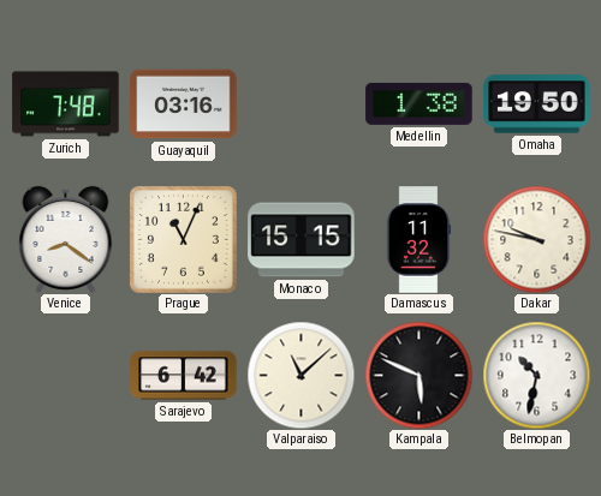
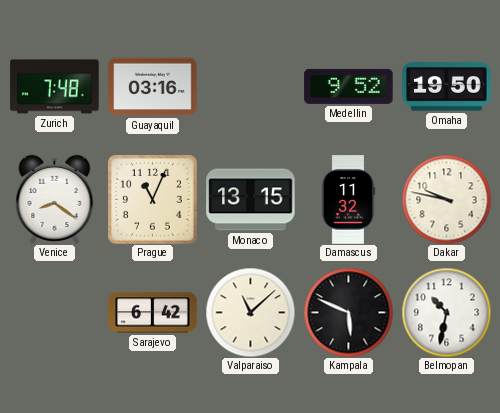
Medellin: 1:38 -> 9:52 (349, 86)
Monaco: 15:15 -> 13:15 (251, 200)
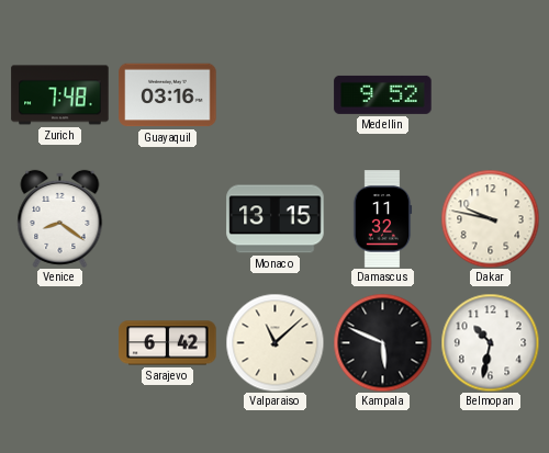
Omaha: 19:50 -> none (447, 87)
Prague: 11:04 -> none (152, 199)
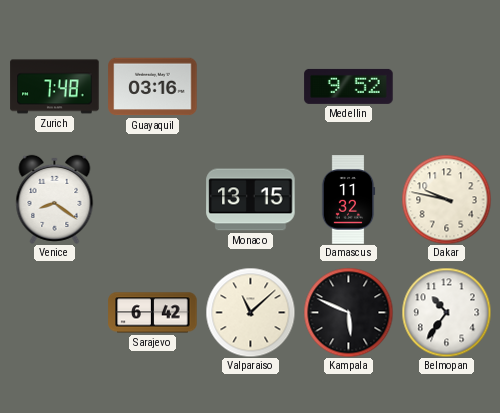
Belmopan: 10:32 -> 10:36 (446, 312)
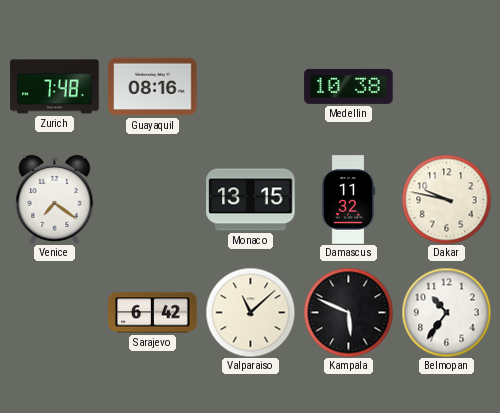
Guayaquil: 03:16 -> 08:16 (153, 87)
Medellin: 9:52 -> 10:38 (349, 86)
Venice: 8:21 -> 7:21 (55, 199)
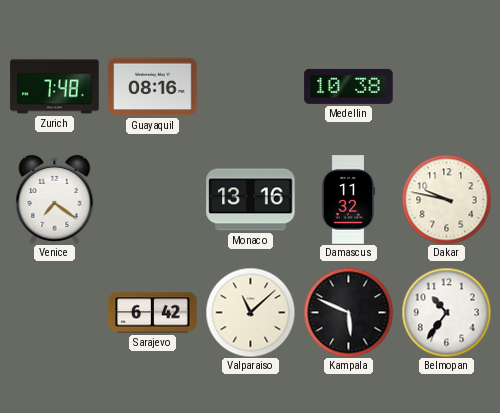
Monaco: 13:15 -> 13:16 (251, 200)
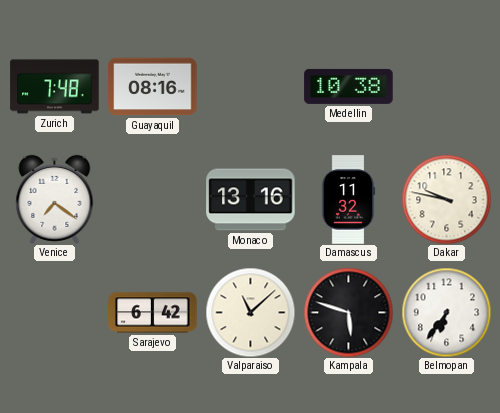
Kampala: 5:49 -> 5:48 (348, 312)
Belmopan: 10:36 -> 6:36 (446, 312)
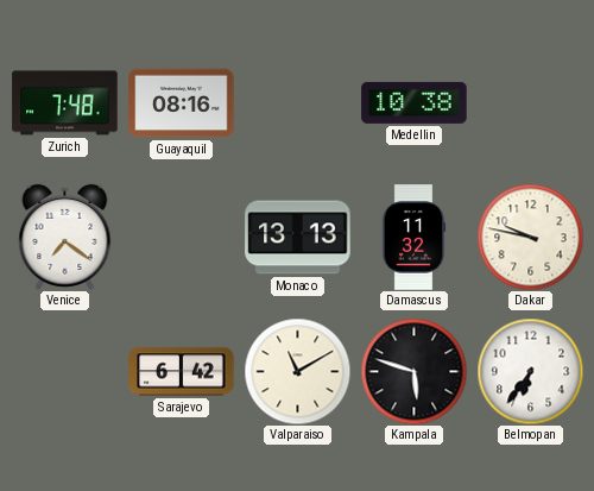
Monaco: 13:16 -> 13:13 (298, 238)
Valparaiso: 11:08 -> 11:10 (297, 371)
